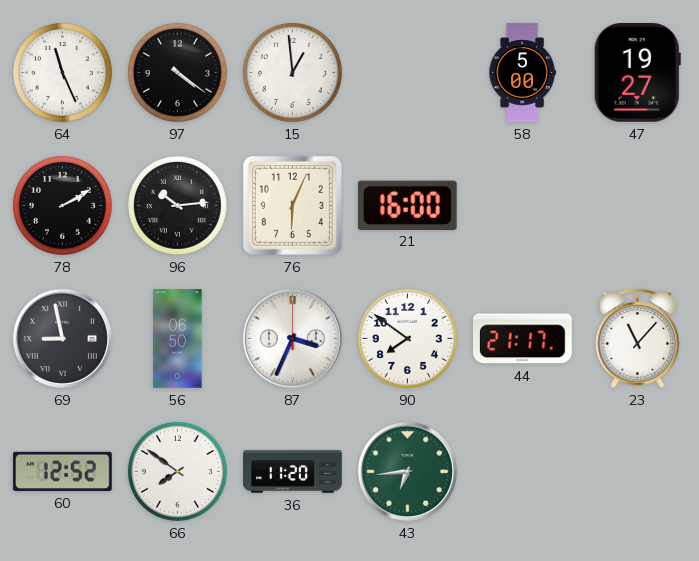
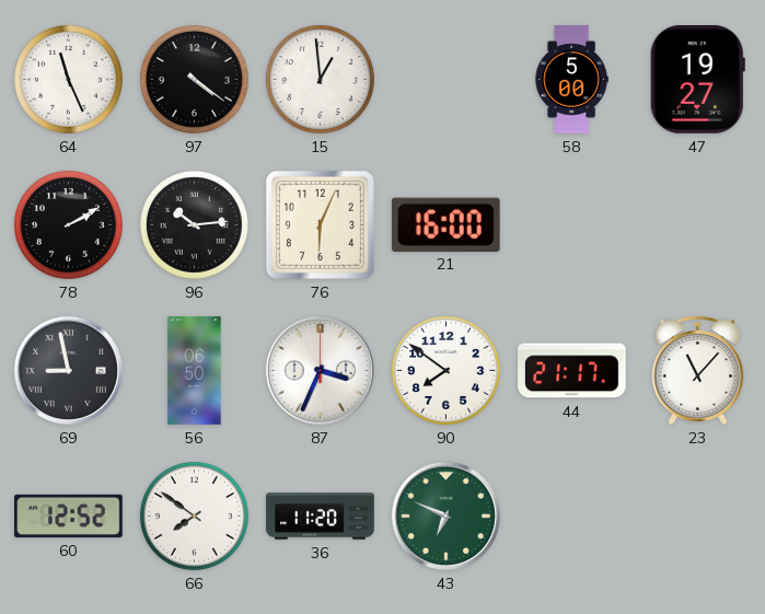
43: 6:44 -> 6:49 (445, 515)
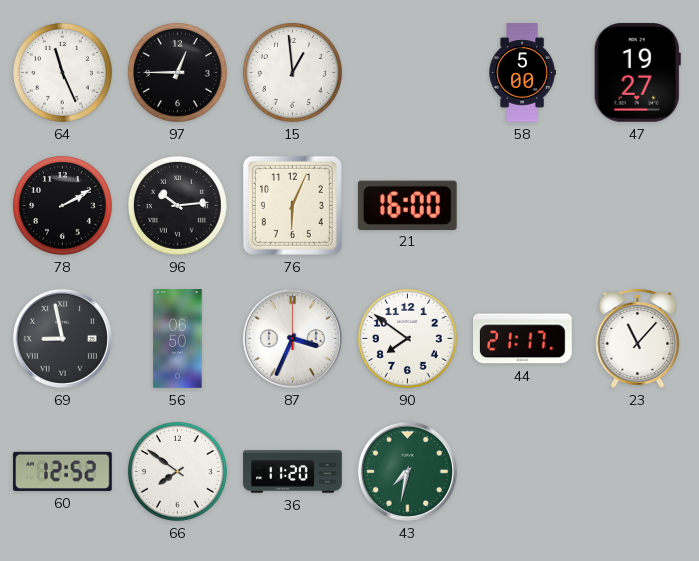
97: 4:21 -> 12:45 (177, 72)
43: 6:49 -> 7:32 (407, 471)
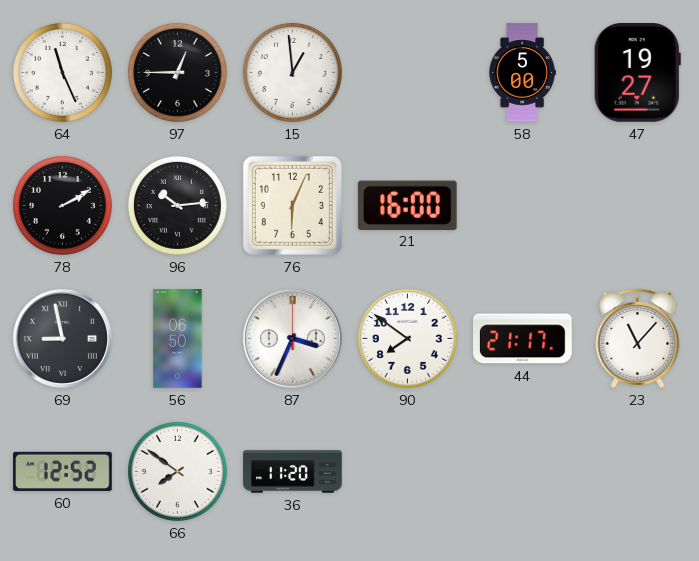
43: 7:32 -> none (407, 471)
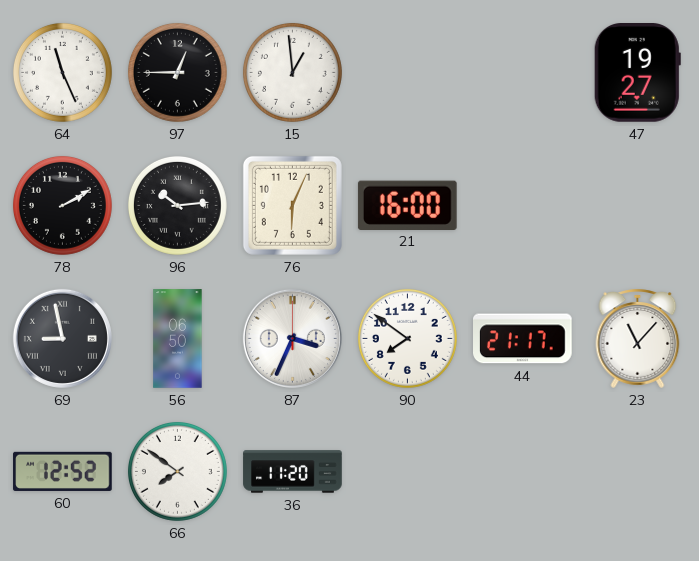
58: 5:00 -> none (522, 73)
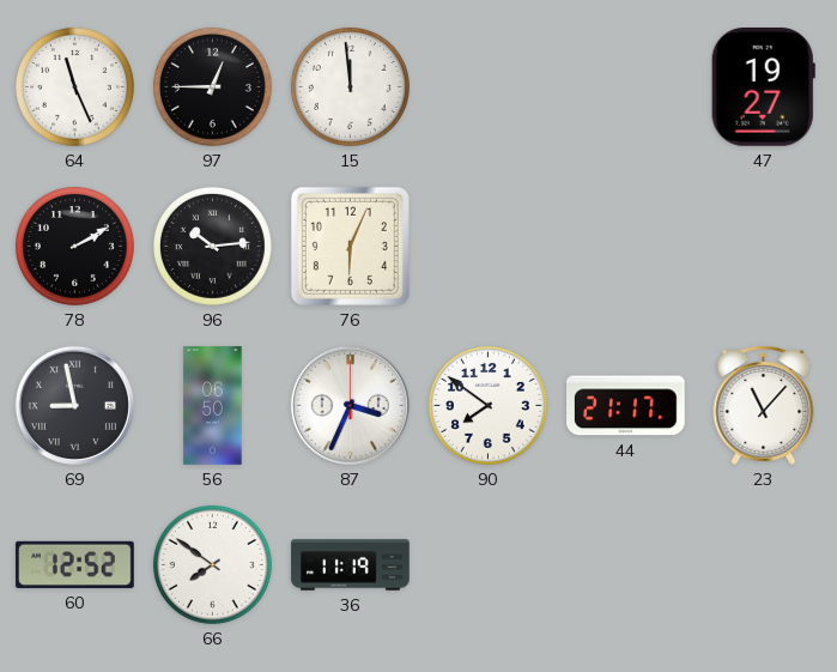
15: 12:59 -> 11:59 (350, 86)
21: 16:00 -> none (407, 205)
36: 11:20 -> 11:19 (351, 565)
